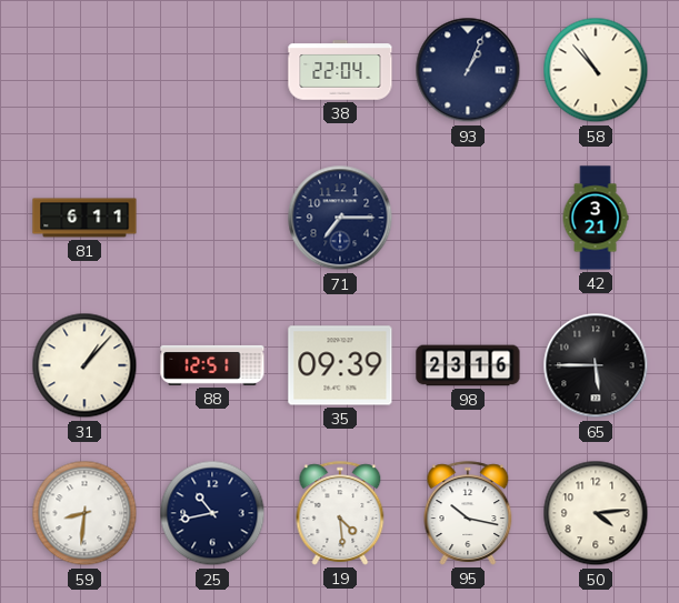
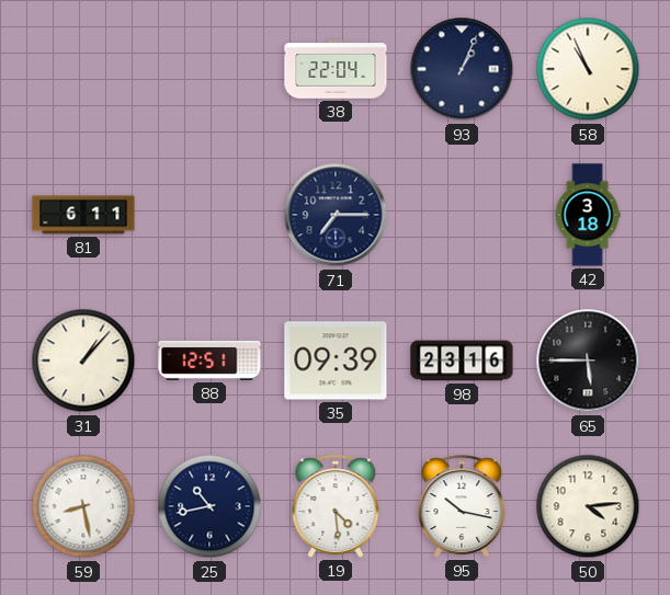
58: 10:53 -> 10:56 (588, 69)
42: 3:21 -> 3:18 (588, 215)
59: 8:31 -> 8:28 (83, 506)
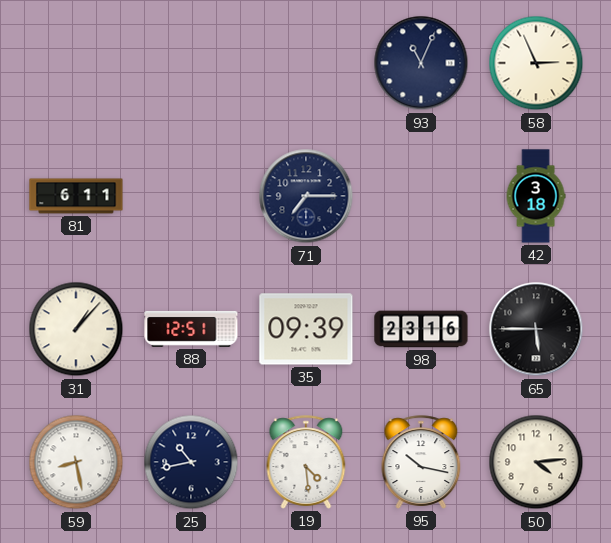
38: 22:04 -> none (336, 69)
93: 1:04 -> 11:04 (421, 63)
58: 10:56 -> 2:56 (536, 63)
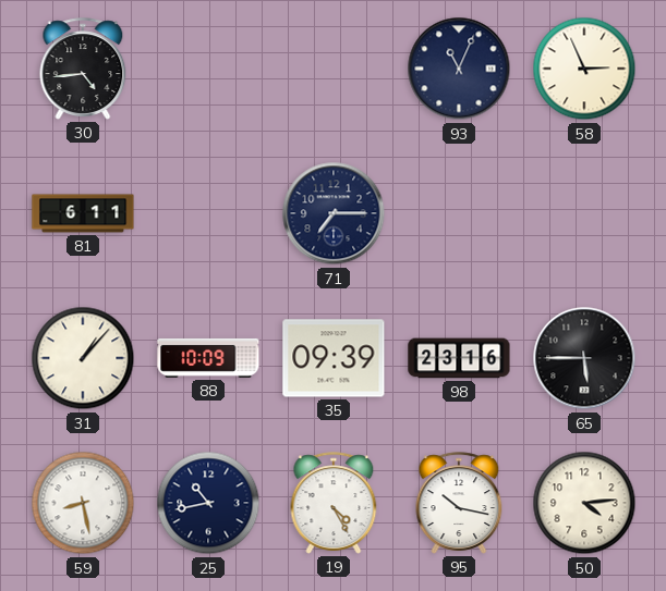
30: none -> 4:44 (83, 69)
42: 3:18 -> none (536, 196)
88: 12:51 -> 10:09 (208, 358)
19: 4:29 -> 4:25 (334, 503)
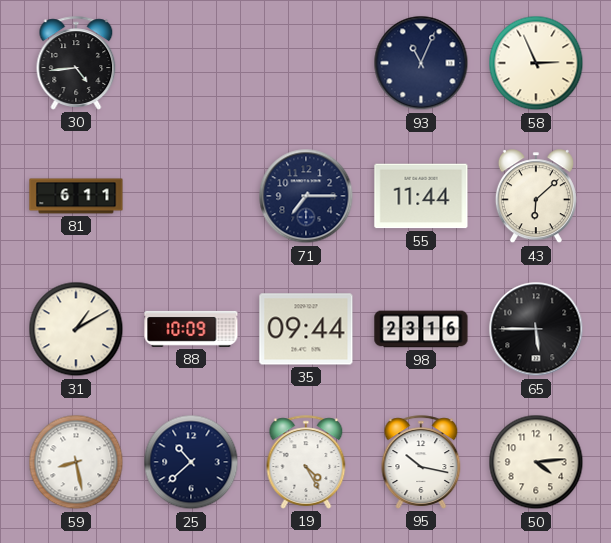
55: none -> 11:44 (421, 196)
43: none -> 6:08 (536, 197)
31: 1:07 -> 1:10 (76, 329)
35: 09:39 -> 09:44 (306, 329)
25: 10:43 -> 10:38 (191, 462)
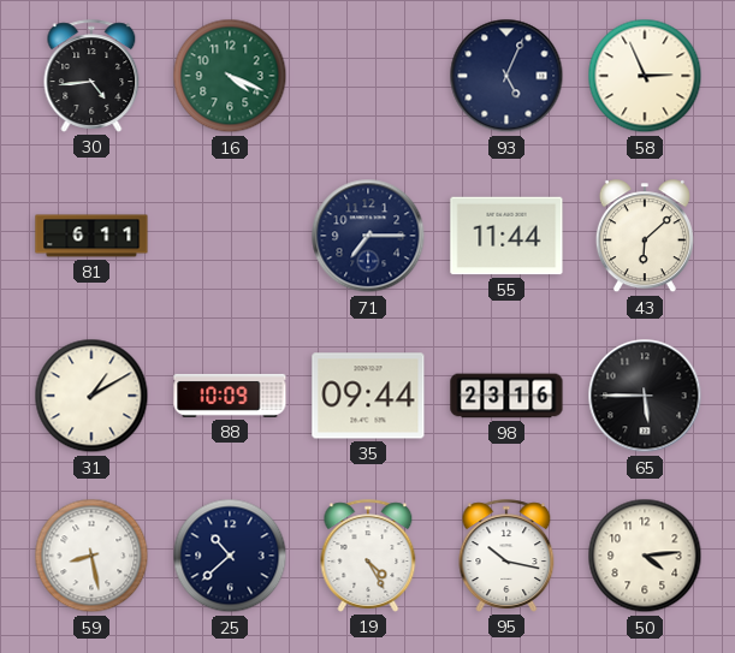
16: none -> 4:19 (230, 76)
93: 11:04 -> 5:04 (506, 76)
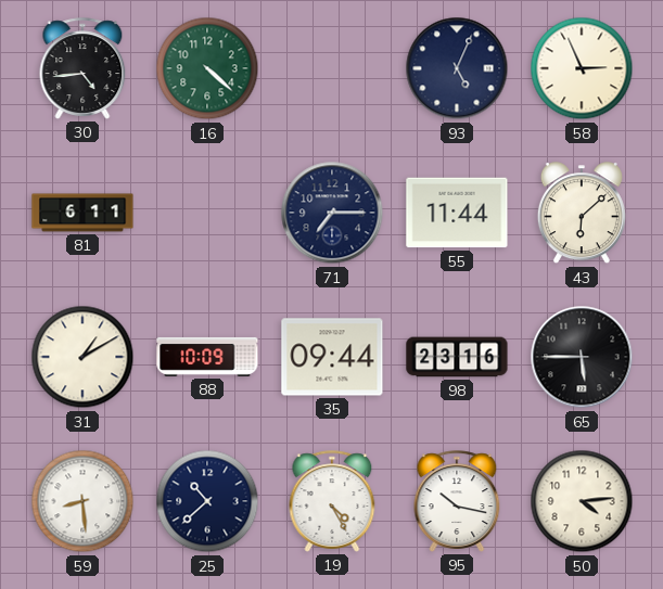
16: 4:19 -> 4:22 (207, 68)
59: 8:28 -> 8:29 (82, 501)
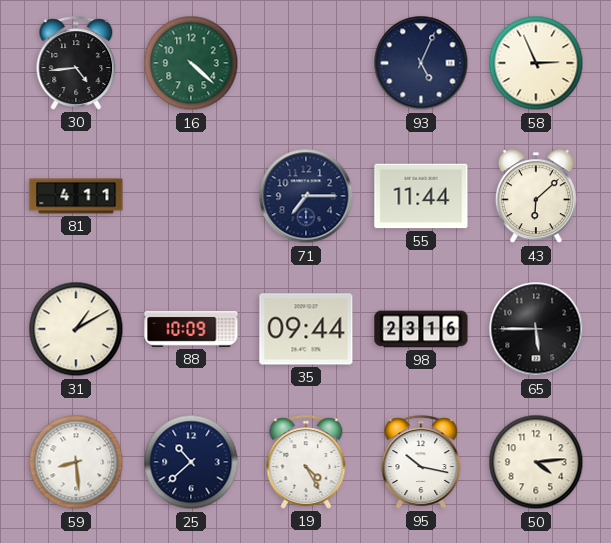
81: 6:11 -> 4:11 (76, 196)
